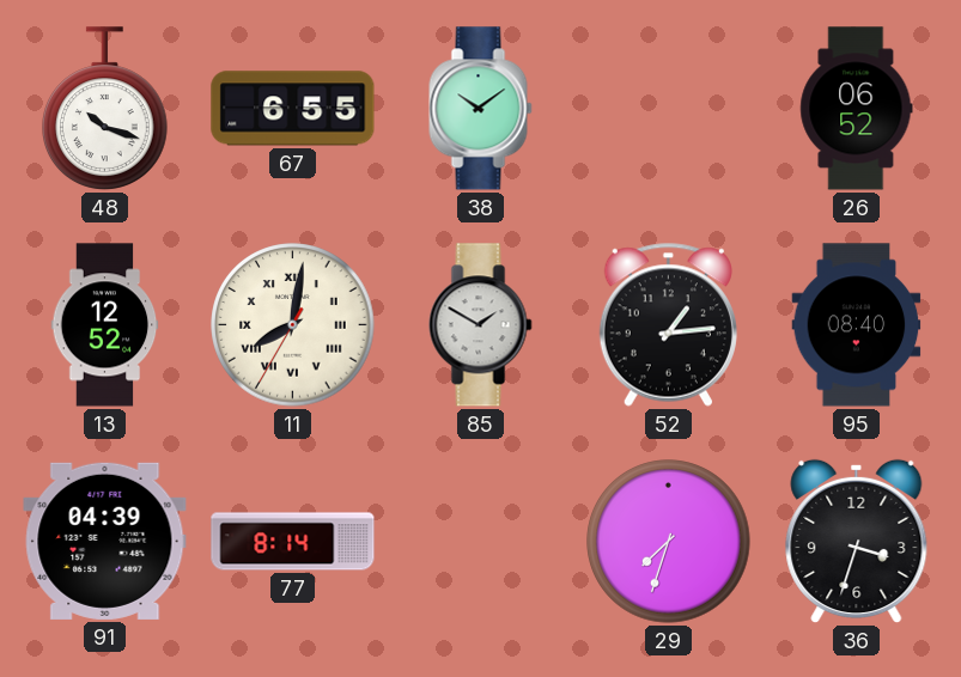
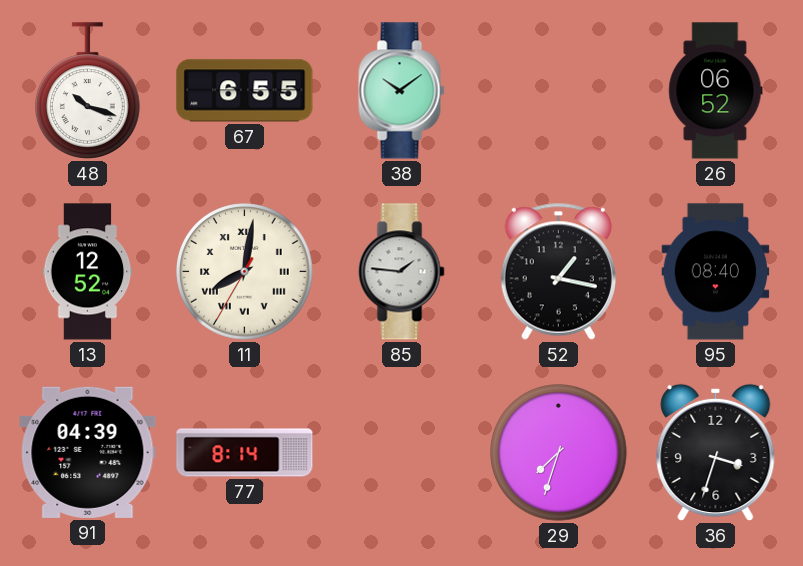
85: 1:50 -> 1:46 (402, 272)
52: 1:14 -> 1:17 (558, 271)
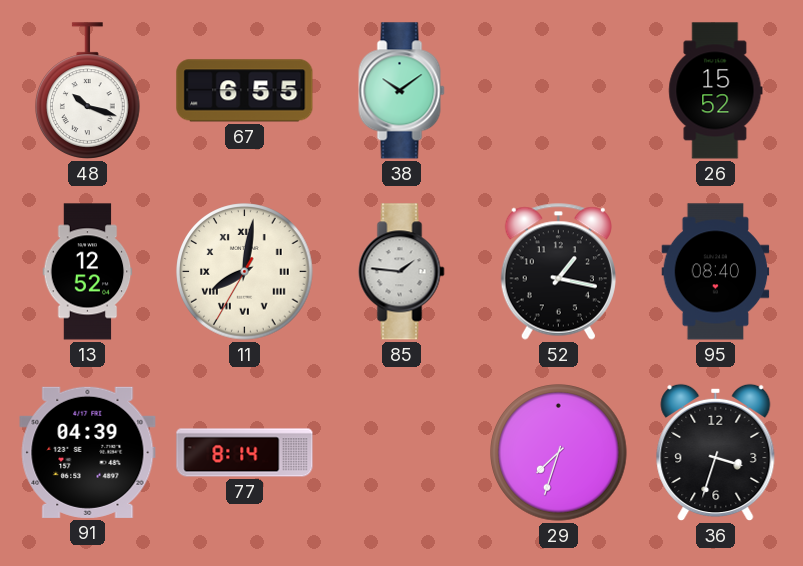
26: 06:52 -> 15:52 (716, 91)
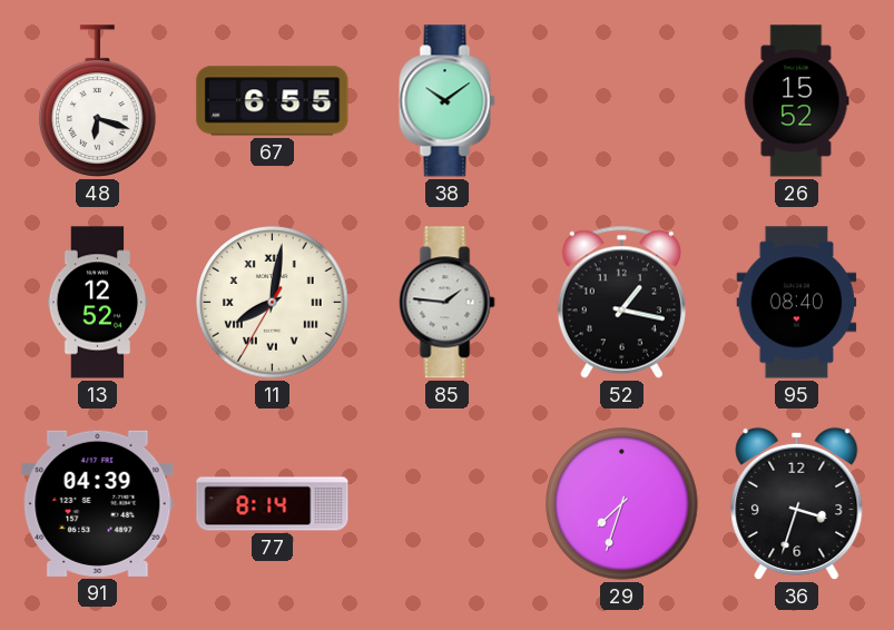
48: 10:18 -> 6:18 (98, 101)
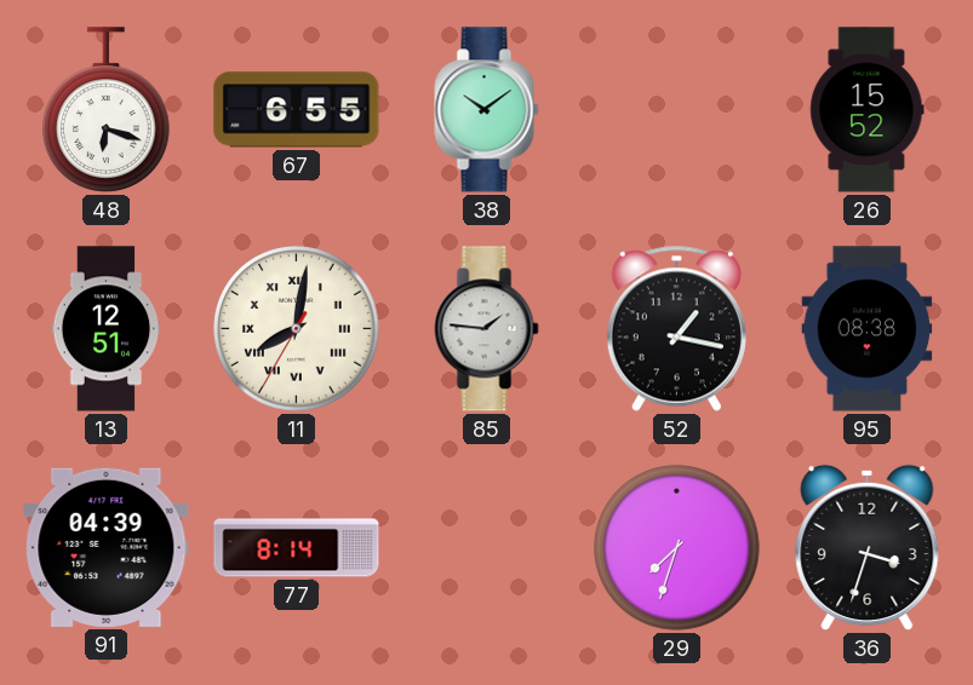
13: 12:52 -> 12:51 (107, 329)
95: 08:40 -> 08:38 (868, 329)
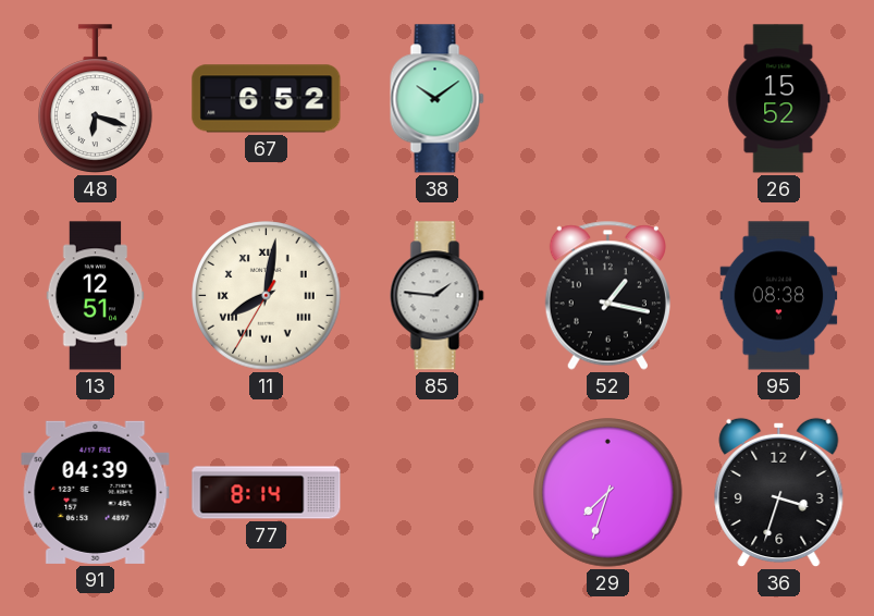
67: 6:55 -> 6:52 (267, 99)
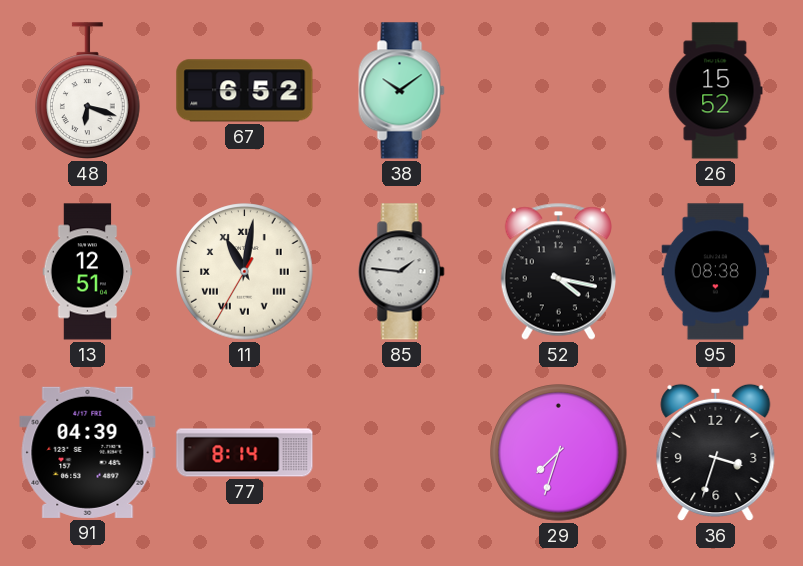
11: 8:01 -> 11:01 (245, 272)
52: 1:17 -> 4:17 (558, 271)
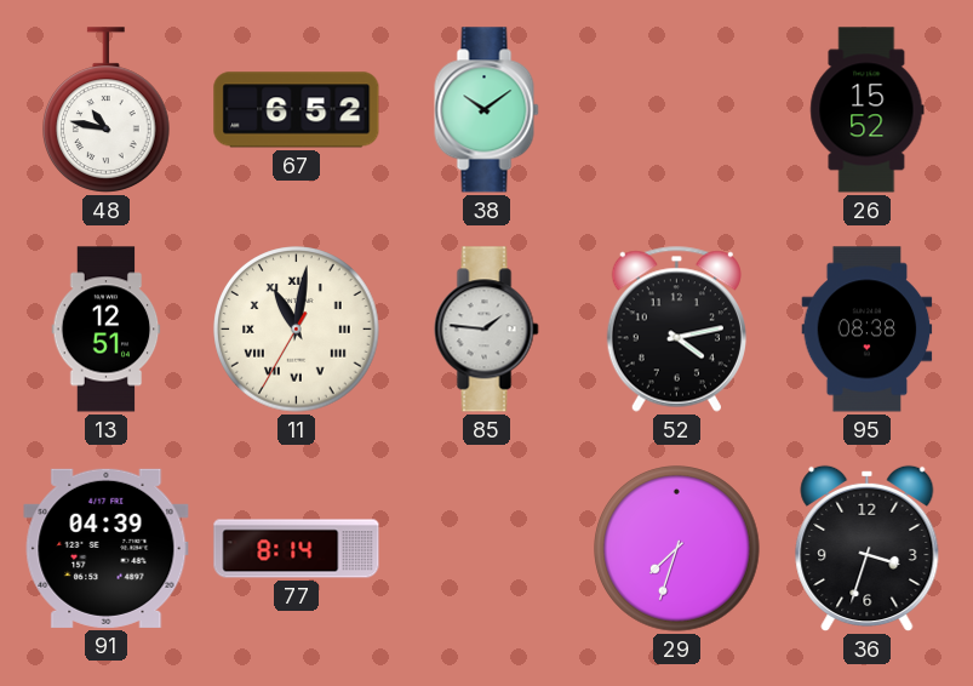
48: 6:18 -> 10:47 (107, 110)
52: 4:17 -> 4:13 (676, 328)
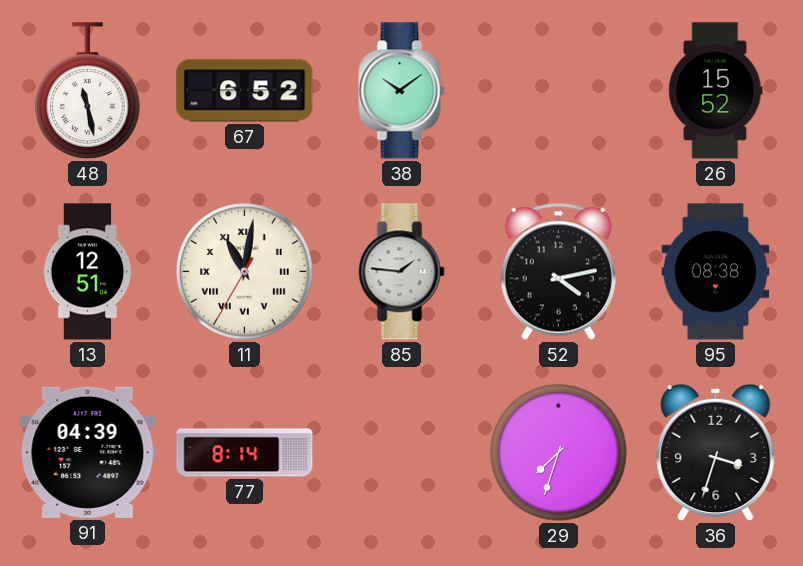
48: 10:47 -> 11:28 (88, 91)
